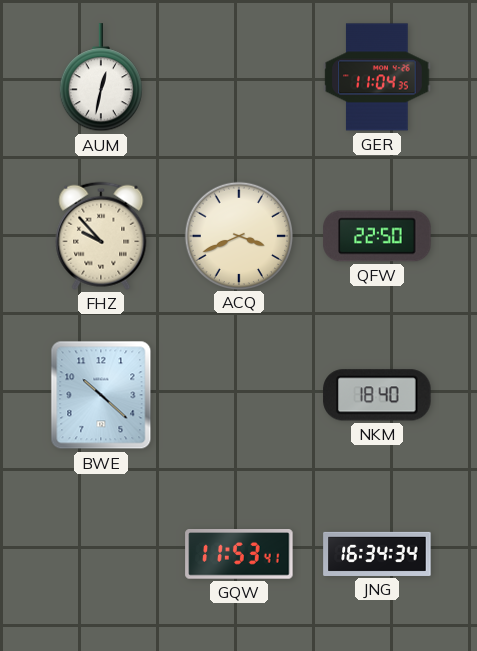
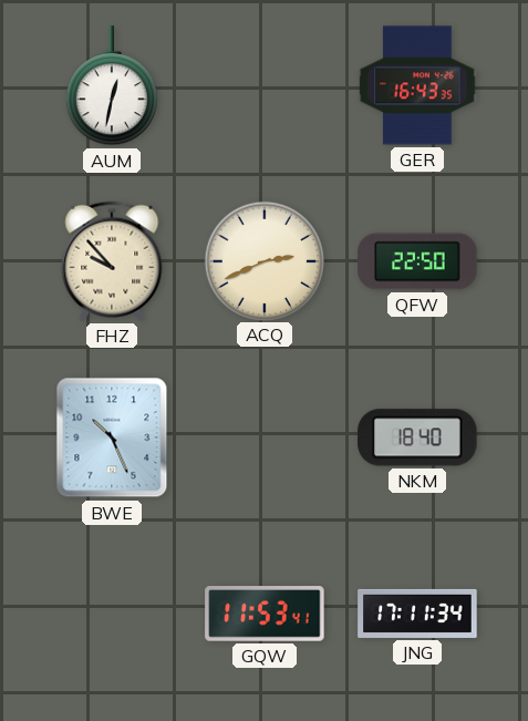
GER: 11:04 -> 16:43 (417, 85)
ACQ: 3:41 -> 2:41 (263, 260)
BWE: 10:22 -> 10:26 (112, 437)
JNG: 16:34 -> 17:11 (417, 614)
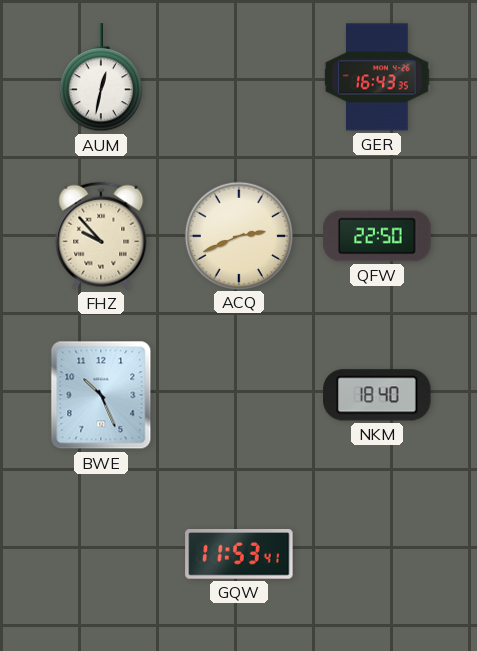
JNG: 17:11 -> none (417, 614)
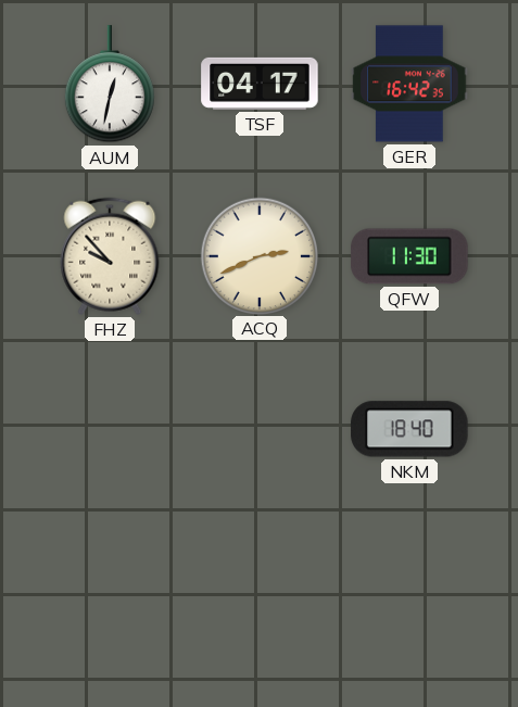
TSF: none -> 04:17 (260, 84)
GER: 16:43 -> 16:42 (409, 84)
QFW: 22:50 -> 11:30 (409, 256)
BWE: 10:26 -> none (101, 395)
GQW: 11:53 -> none (239, 555)
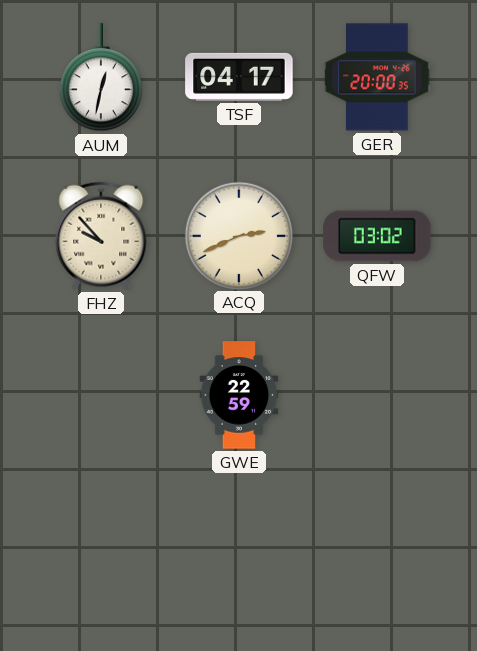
GER: 16:42 -> 20:00 (377, 77)
QFW: 11:30 -> 03:02 (377, 236)
GWE: none -> 22:59 (239, 395)
NKM: 18:40 -> none (409, 429)
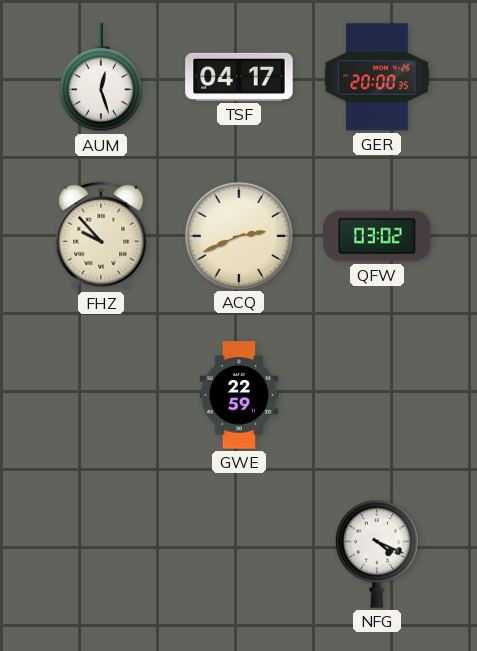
AUM: 12:32 -> 12:27 (101, 78)
NFG: none -> 4:19 (377, 554)
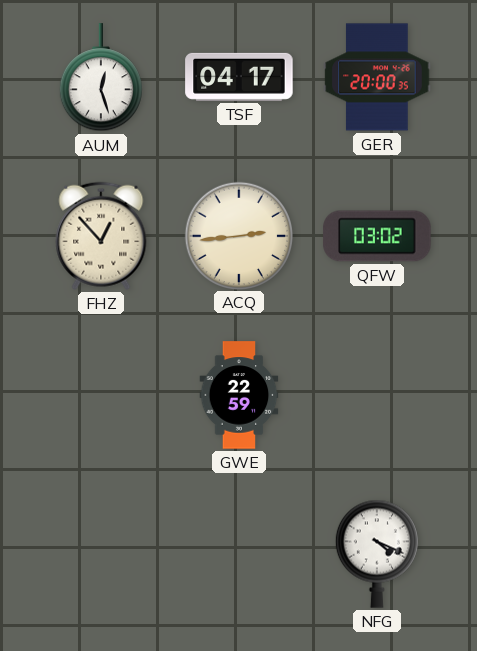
FHZ: 9:53 -> 12:53 (101, 236)
ACQ: 2:41 -> 2:44 (238, 235)
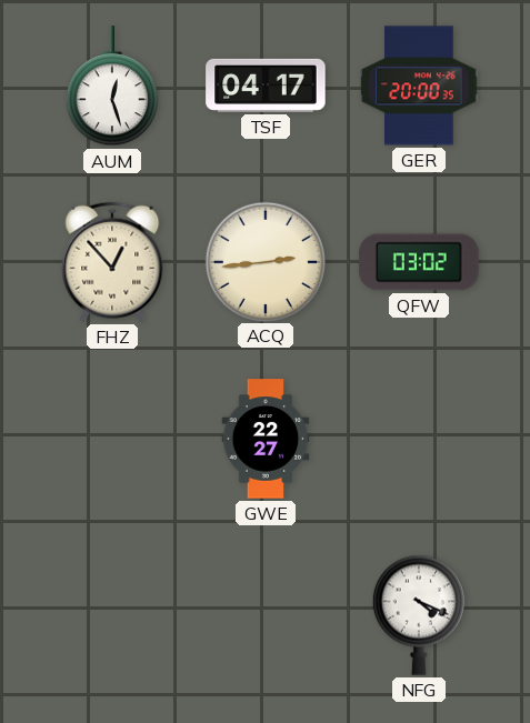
GWE: 22:59 -> 22:27 (266, 439)
